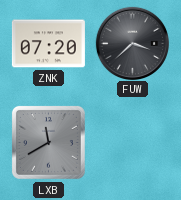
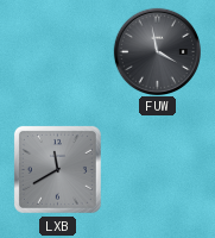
ZNK: 07:20 -> none (48, 44)
FUW: 3:38 -> 3:58 (157, 51)
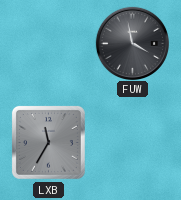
LXB: 11:40 -> 11:35 (48, 142)
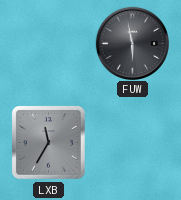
FUW: 3:58 -> 5:58 (132, 43)
